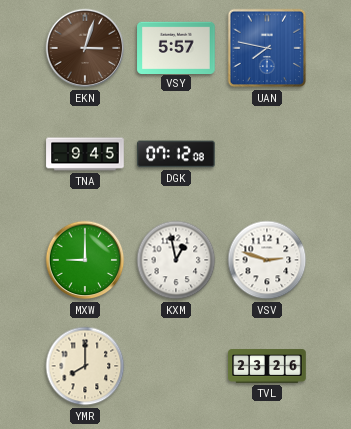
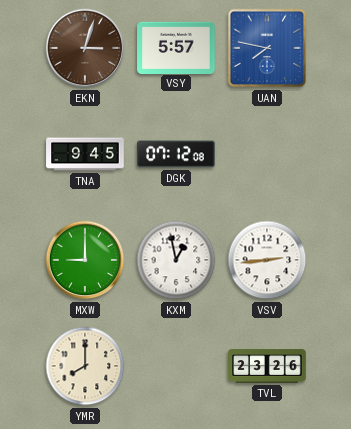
VSV: 2:48 -> 2:44 (267, 260)
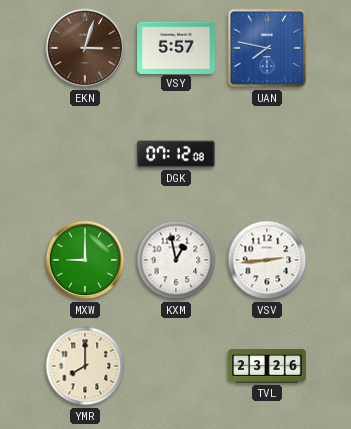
TNA: 9:45 -> none (85, 154)
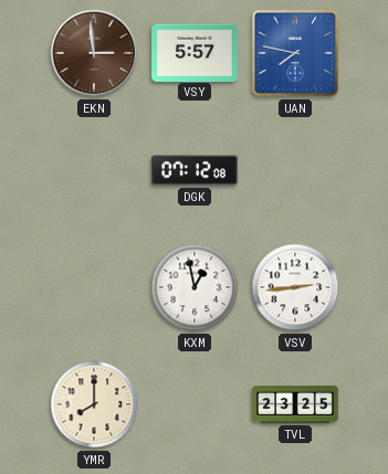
EKN: 3:03 -> 2:59 (94, 53)
MXW: 9:00 -> none (85, 260)
TVL: 23:26 -> 23:25 (295, 404)
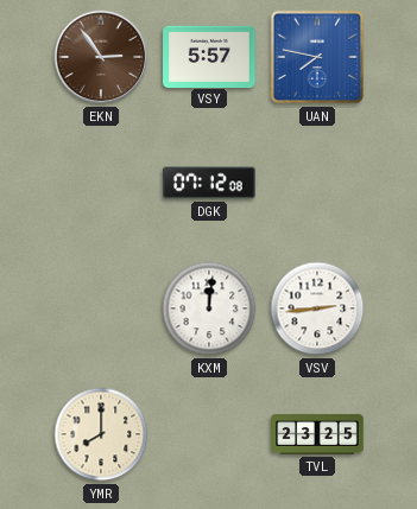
EKN: 2:59 -> 2:54 (101, 57)
KXM: 12:58 -> 12:01 (209, 308)
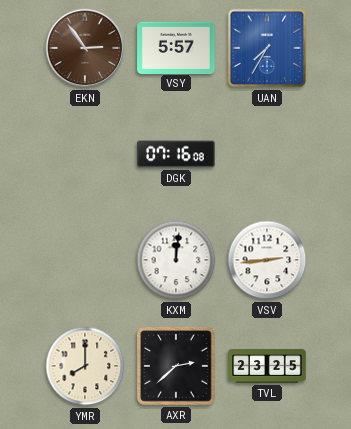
UAN: 7:47 -> 7:35 (267, 48)
DGK: 07:12 -> 07:16 (176, 154)
AXR: none -> 2:38 (176, 366)
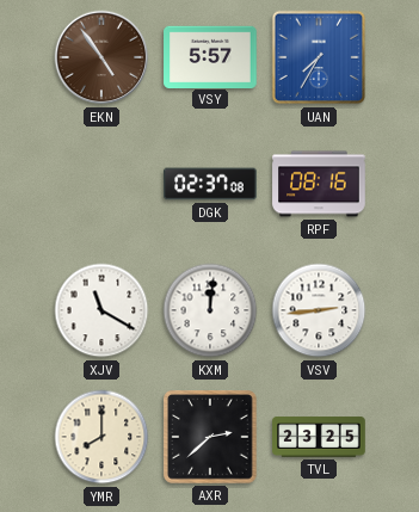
EKN: 2:54 -> 4:54 (101, 57)
DGK: 07:16 -> 02:37 (210, 184)
RPF: none -> 08:16 (319, 184)
XJV: none -> 11:20 (101, 310)
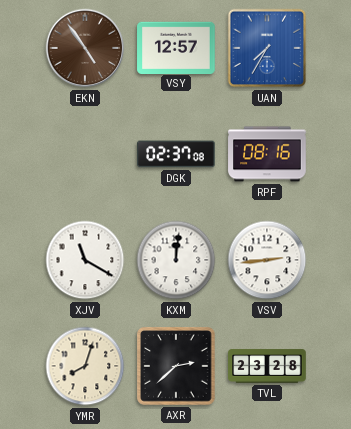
VSY: 5:57 -> 12:57 (176, 47)
YMR: 8:00 -> 8:03 (85, 366)
TVL: 23:25 -> 23:28 (267, 366)
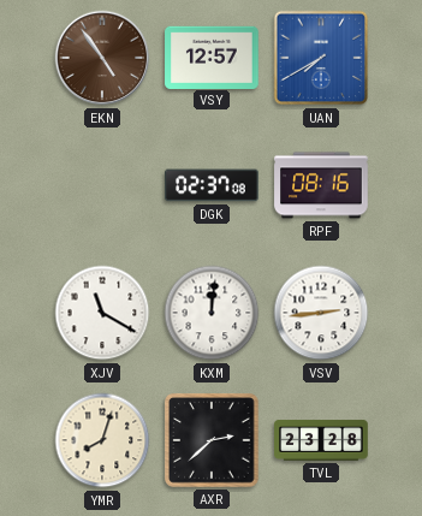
UAN: 7:35 -> 7:40 (321, 58)
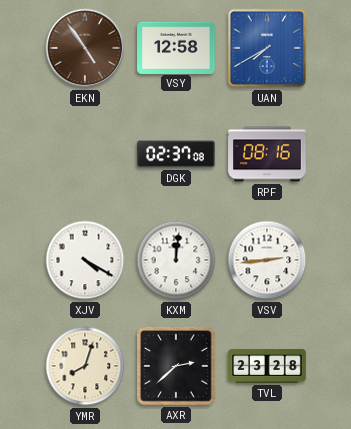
VSY: 12:57 -> 12:58 (176, 47)
XJV: 11:20 -> 4:20 (85, 260)
